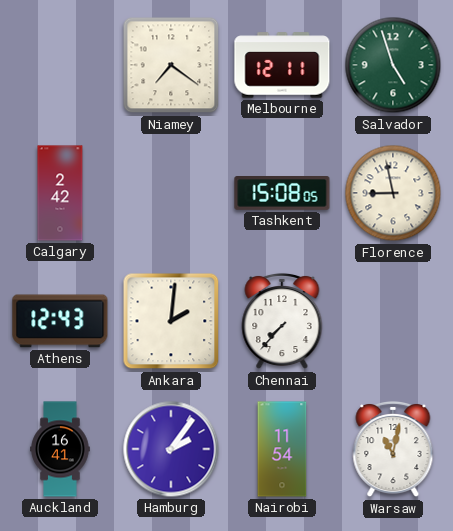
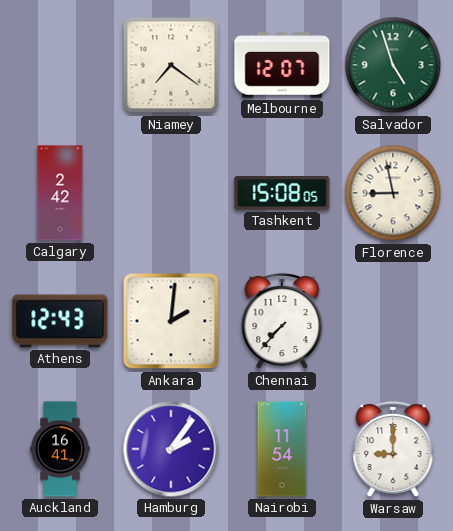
Melbourne: 12:11 -> 12:07 (282, 65)
Warsaw: 11:02 -> 9:00 (393, 449)
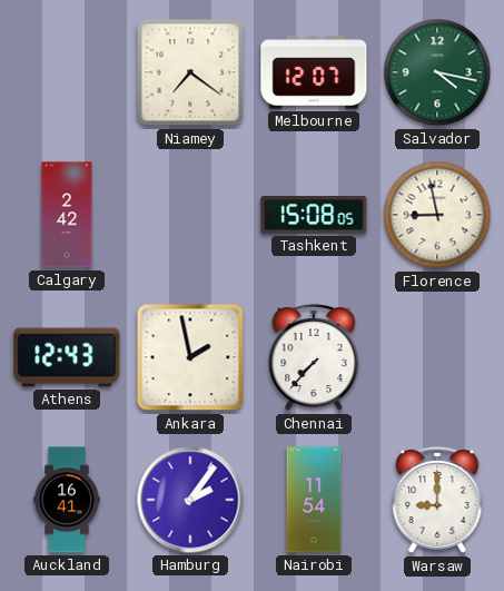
Salvador: 4:57 -> 4:17 (437, 72)
Ankara: 2:01 -> 1:58 (190, 357)
